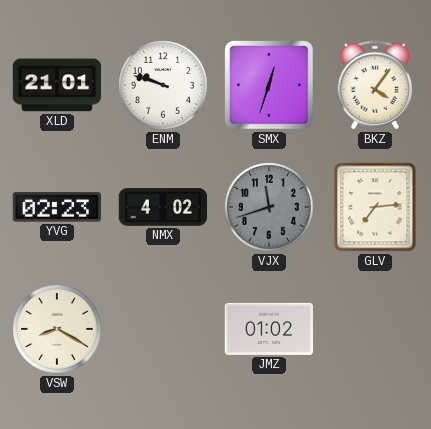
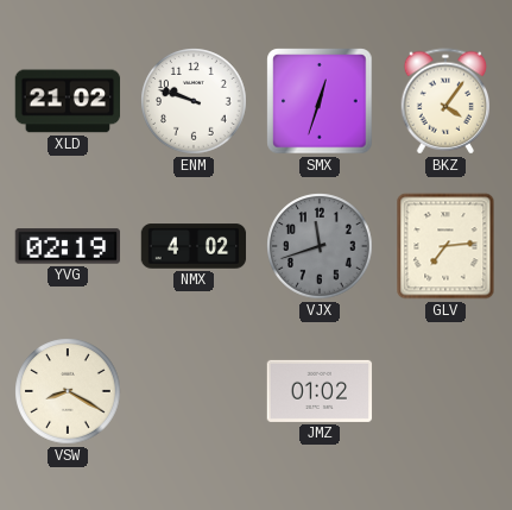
XLD: 21:01 -> 21:02 (68, 101)
YVG: 02:23 -> 02:19 (68, 246)
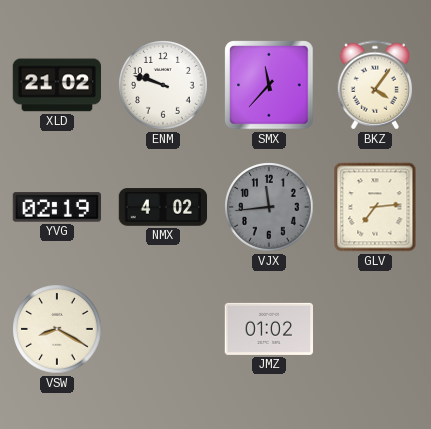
SMX: 12:33 -> 11:37 (269, 85)
VJX: 11:42 -> 11:44 (269, 207)
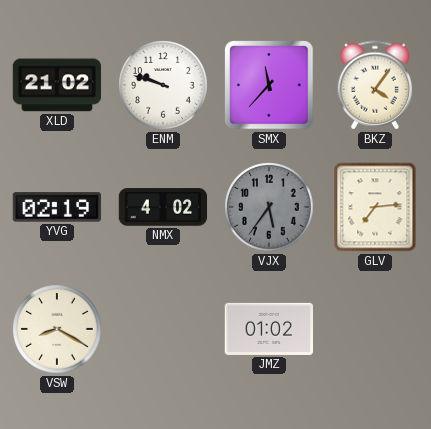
VJX: 11:44 -> 5:36 (269, 207)
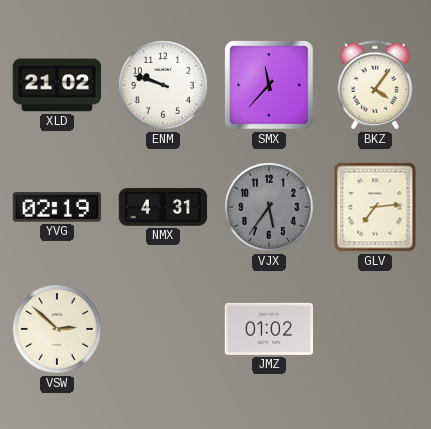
NMX: 4:02 -> 4:31 (163, 207)
VSW: 8:20 -> 2:52 (57, 329)
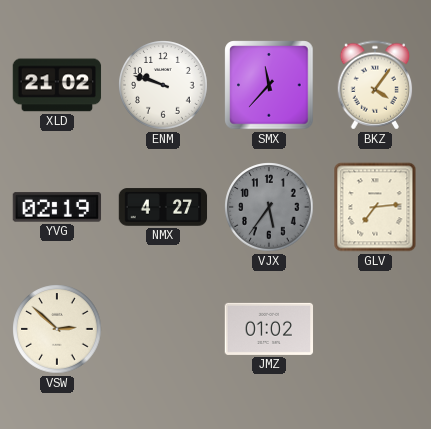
NMX: 4:31 -> 4:27 (163, 207)
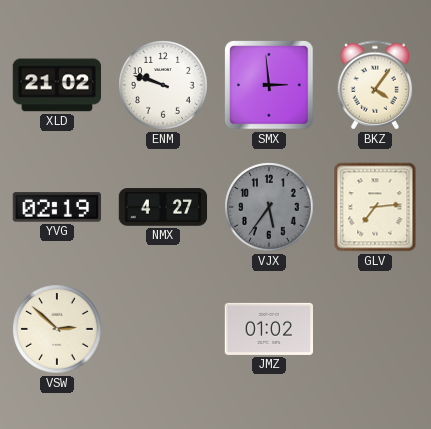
SMX: 11:37 -> 2:59 (269, 85)
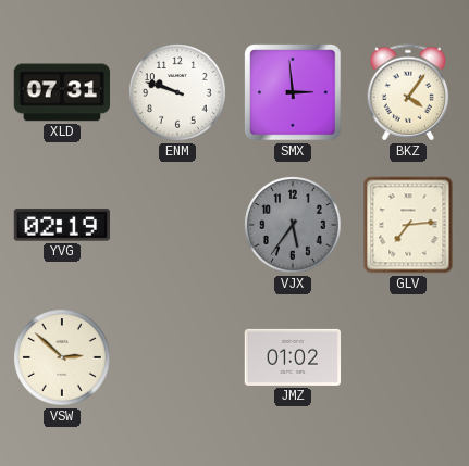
XLD: 21:02 -> 07:31 (62, 92)
NMX: 4:27 -> none (163, 207)
